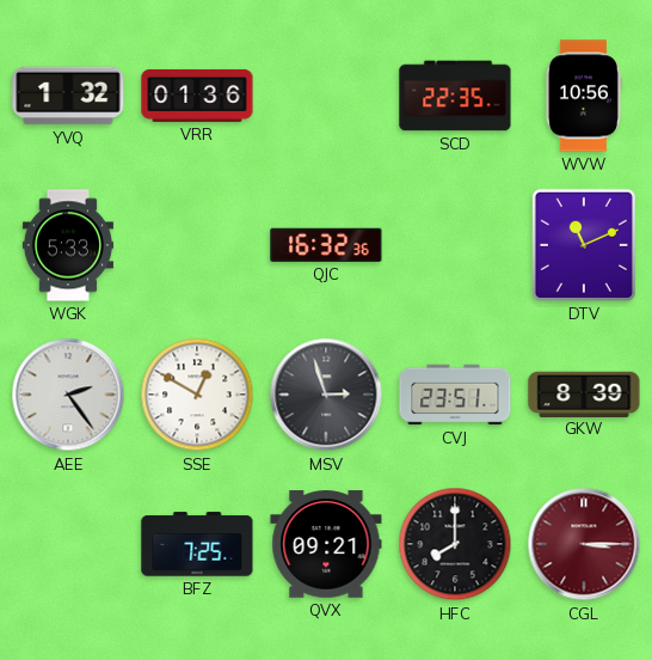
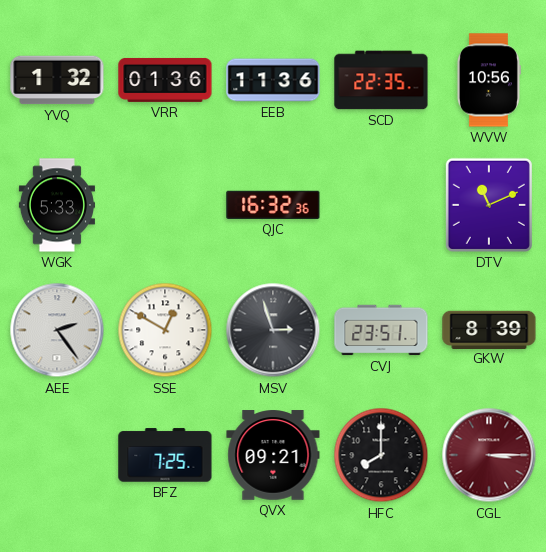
EEB: none -> 11:36 (273, 80)
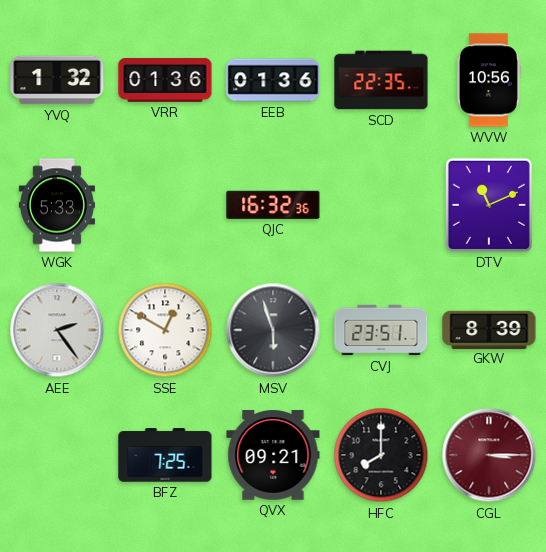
EEB: 11:36 -> 01:36 (273, 80)
MSV: 2:57 -> 5:57 (273, 330)
